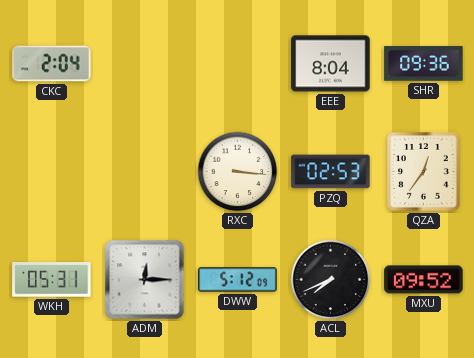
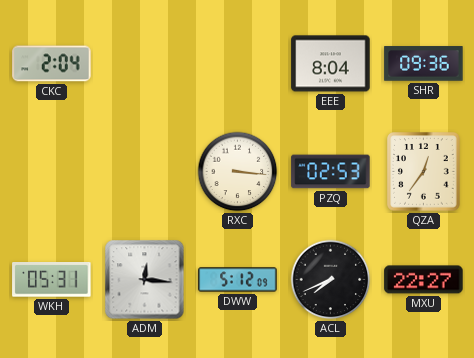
ADM: 12:15 -> 12:16 (145, 280)
MXU: 09:52 -> 22:27 (424, 280)
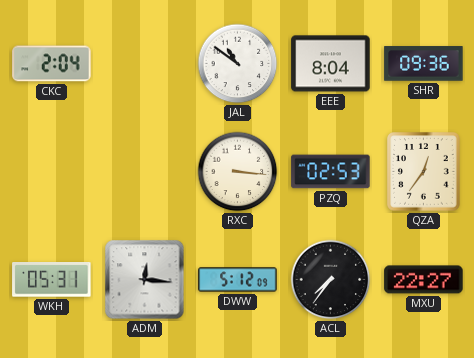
JAL: none -> 10:51 (238, 64)
ACL: 7:41 -> 7:36 (331, 280)
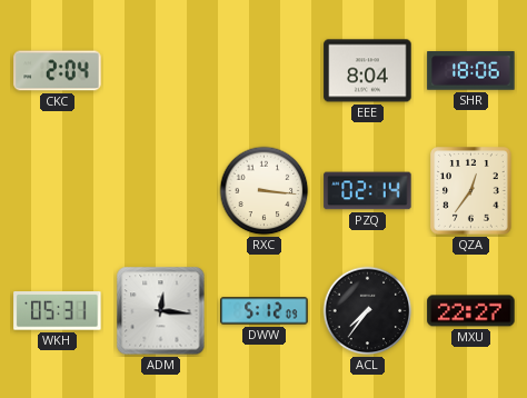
JAL: 10:51 -> none (238, 64)
SHR: 09:36 -> 18:06 (471, 71)
PZQ: 02:53 -> 02:14 (368, 191)
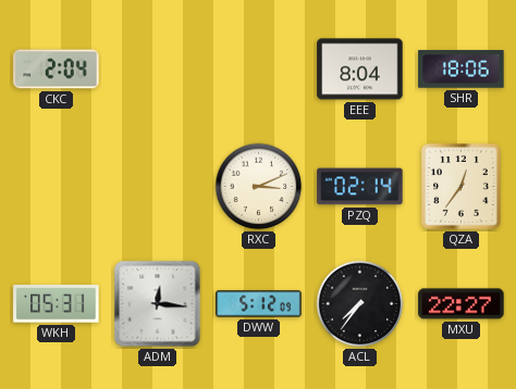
RXC: 3:16 -> 3:11 (259, 187)
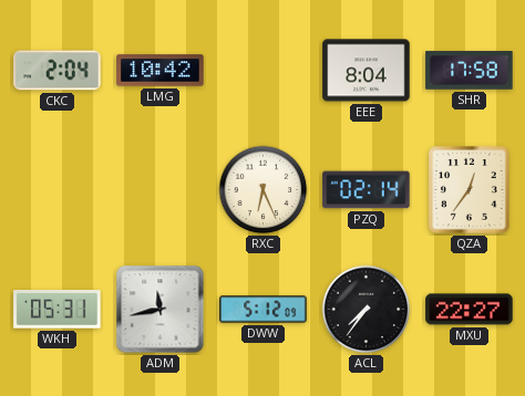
LMG: none -> 10:42 (161, 71)
SHR: 18:06 -> 17:58 (470, 71)
RXC: 3:11 -> 6:26 (264, 190)
ADM: 12:16 -> 11:43 (161, 310)
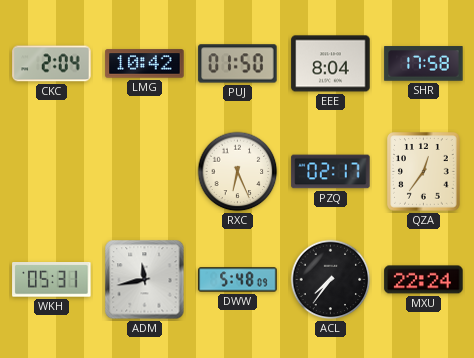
PUJ: none -> 01:50 (238, 64)
PZQ: 02:14 -> 02:17 (331, 172)
DWW: 5:12 -> 5:48 (238, 280)
MXU: 22:27 -> 22:24 (424, 280)
